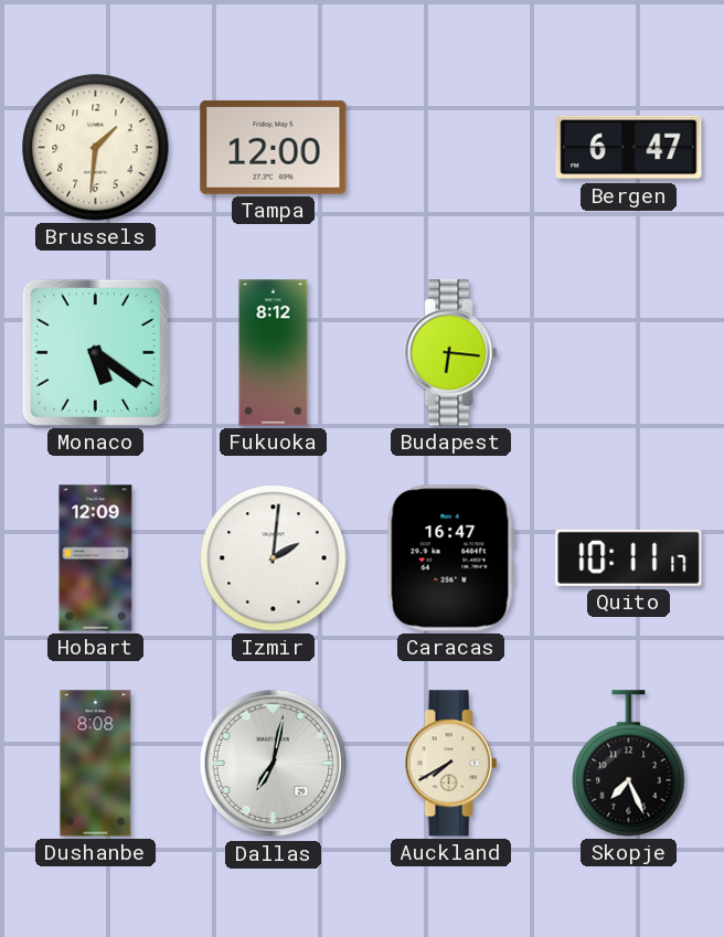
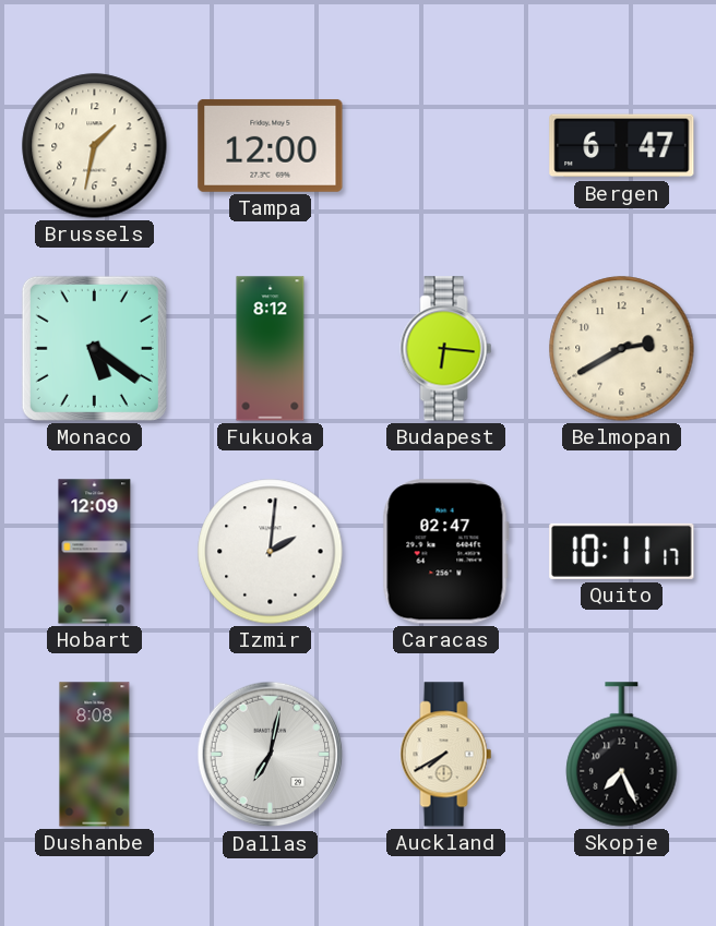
Brussels: 1:31 -> 1:32 (95, 146)
Belmopan: none -> 2:40 (622, 349)
Caracas: 16:47 -> 02:47 (445, 552)
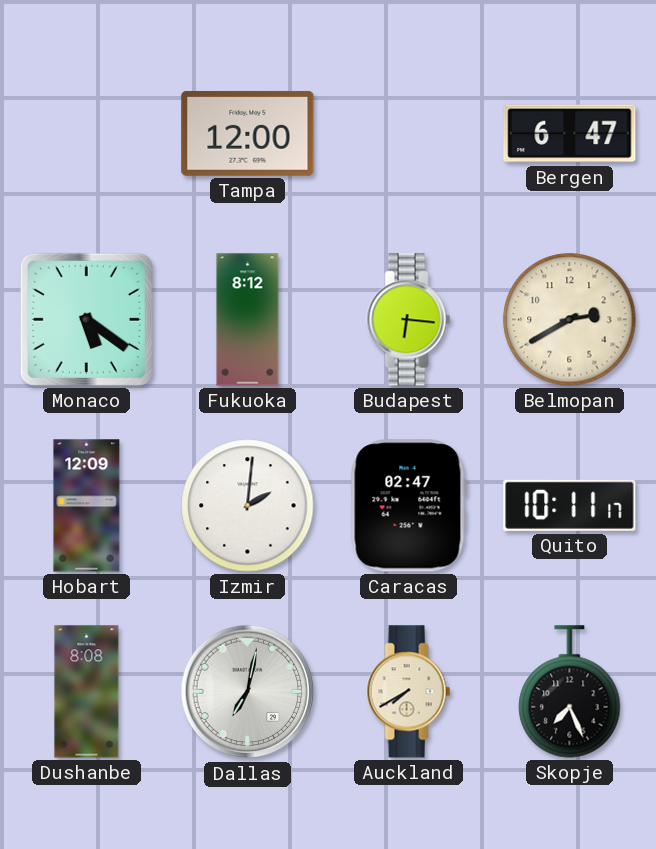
Brussels: 1:32 -> none (95, 146)
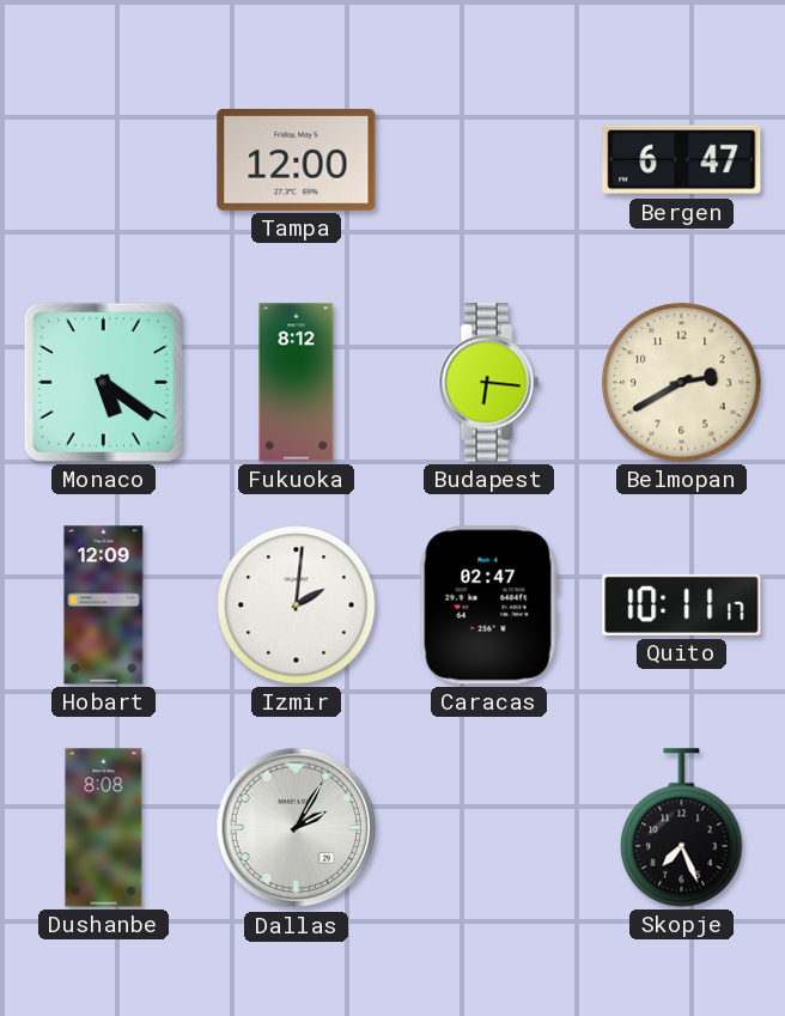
Dallas: 7:02 -> 2:05 (297, 828)
Auckland: 7:40 -> none (409, 692)
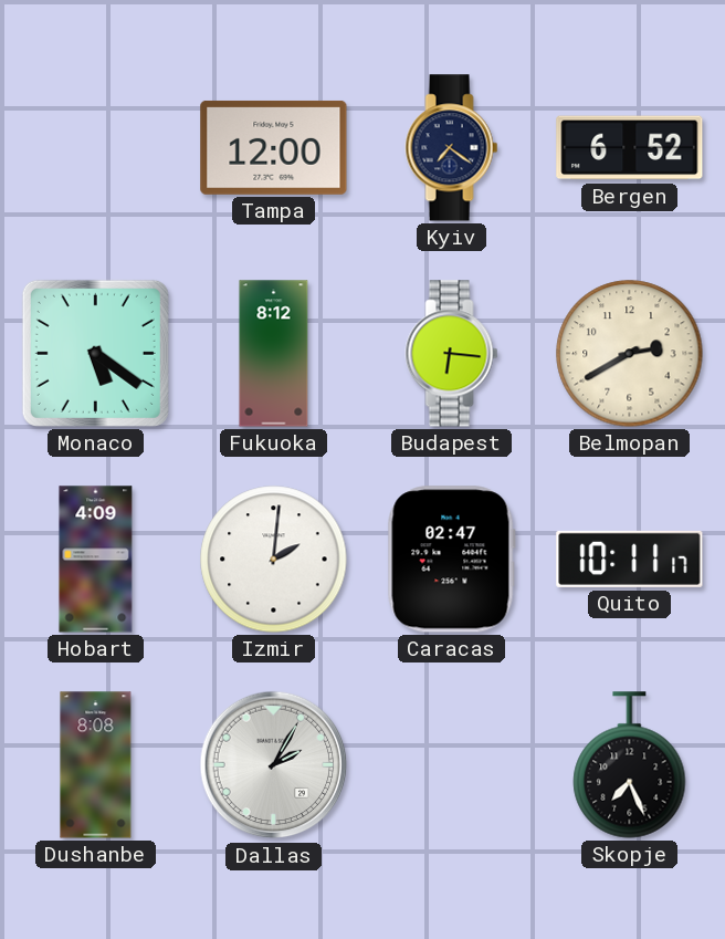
Kyiv: none -> 7:21 (452, 148)
Bergen: 6:47 -> 6:52 (630, 148)
Hobart: 12:09 -> 4:09 (96, 560)
